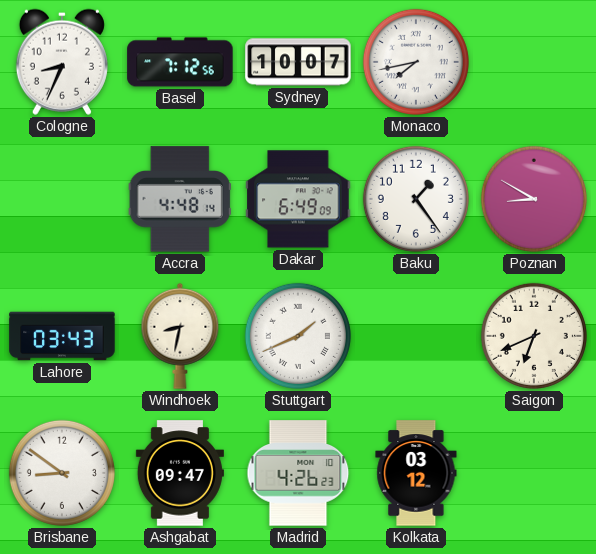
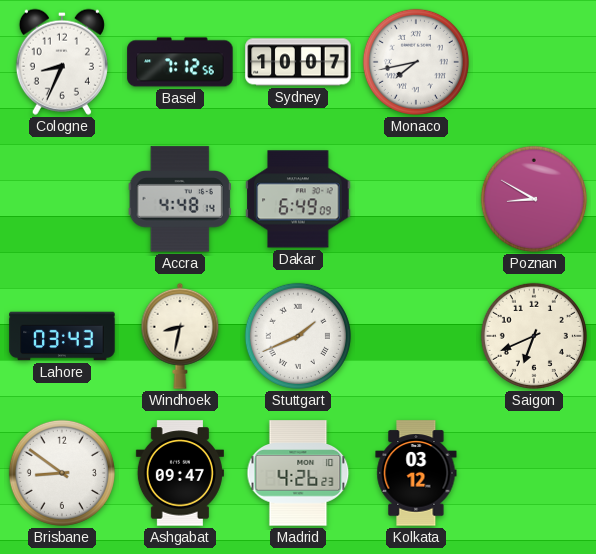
Baku: 1:24 -> none (416, 199)
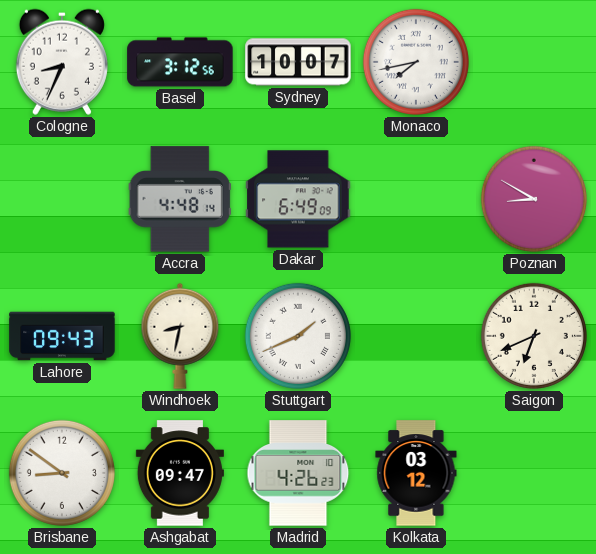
Basel: 7:12 -> 3:12 (180, 62)
Lahore: 03:43 -> 09:43 (62, 336)
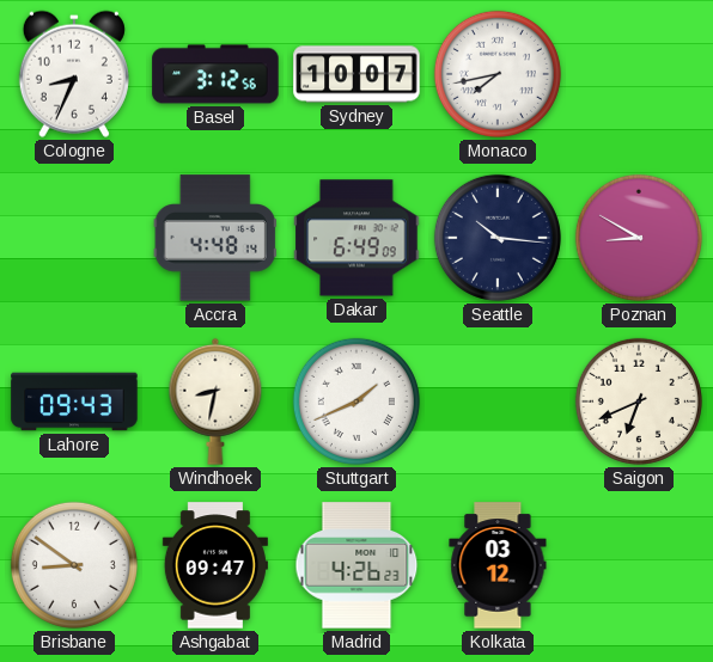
Seattle: none -> 10:16 (498, 238)
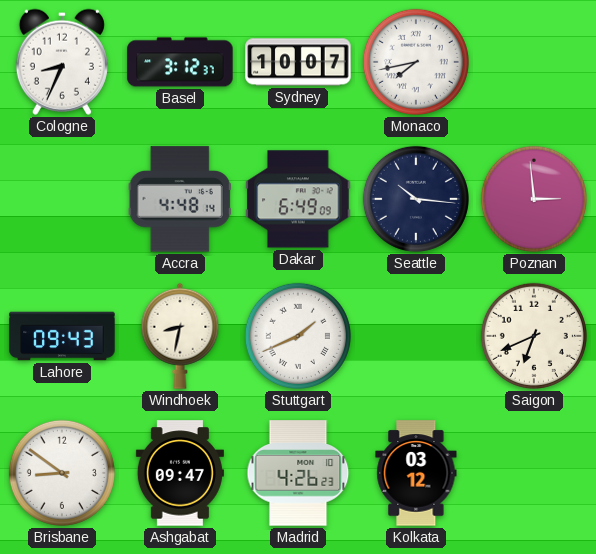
Basel: 3:12:56 -> 3:12:37 (180, 62)
Poznan: 8:50 -> 2:59 (534, 199)
